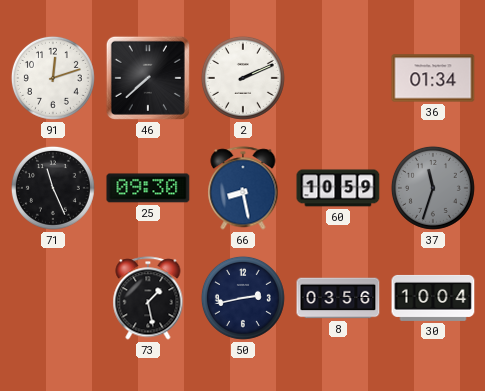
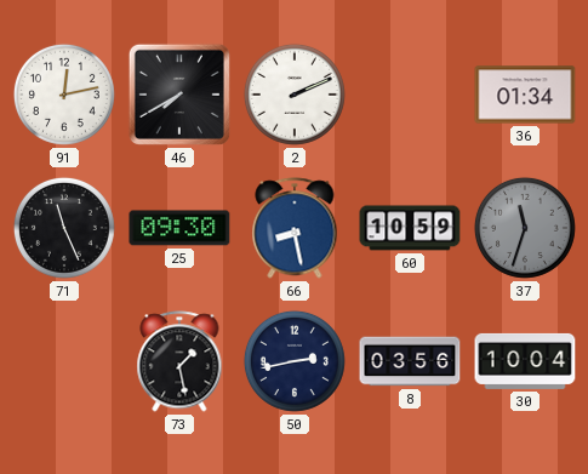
91: 12:12 -> 12:13 (64, 95)
46: 7:38 -> 7:40 (179, 95)
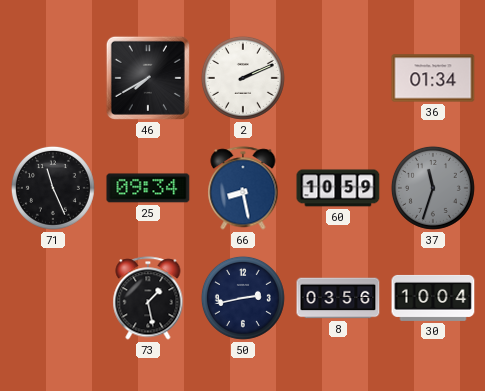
91: 12:13 -> none (64, 95)
25: 09:30 -> 09:34 (148, 188)
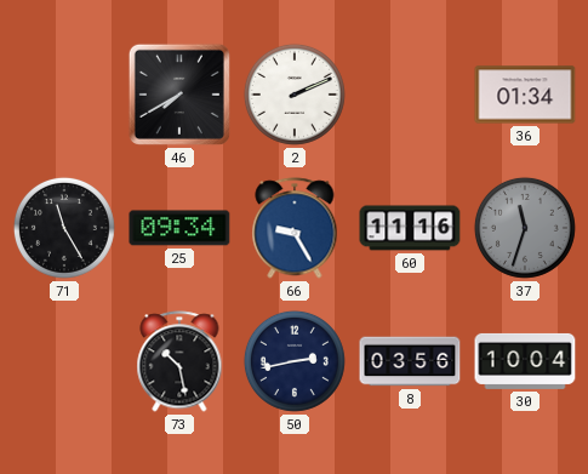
71: 11:26 -> 11:25 (64, 228)
66: 8:28 -> 9:25 (295, 228)
60: 10:59 -> 11:16 (410, 228)
73: 1:28 -> 10:28 (179, 361)
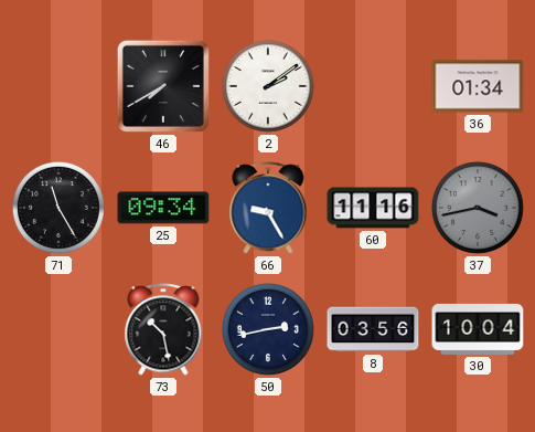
2: 2:11 -> 2:09 (268, 86)
37: 11:33 -> 3:43 (478, 208)
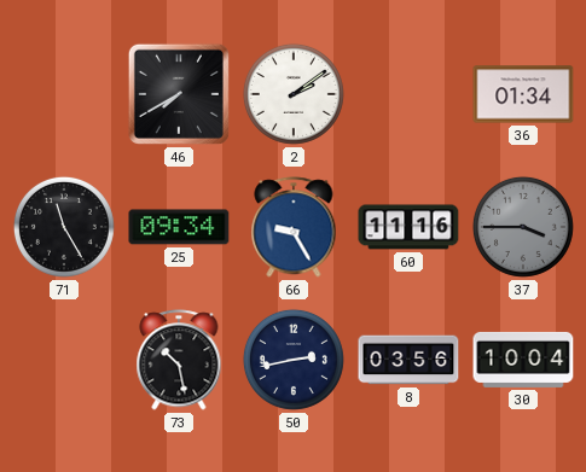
37: 3:43 -> 3:45 (523, 227)
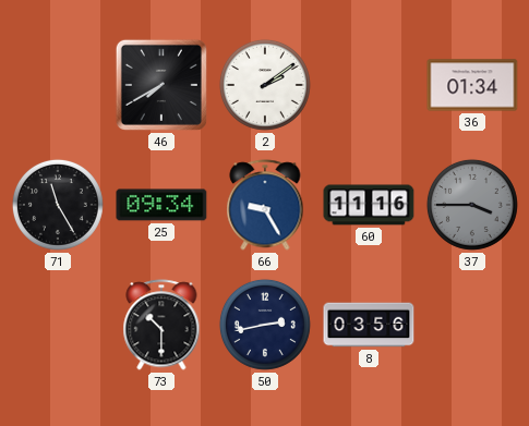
73: 10:28 -> 10:30 (161, 325)
30: 10:04 -> none (523, 360)
